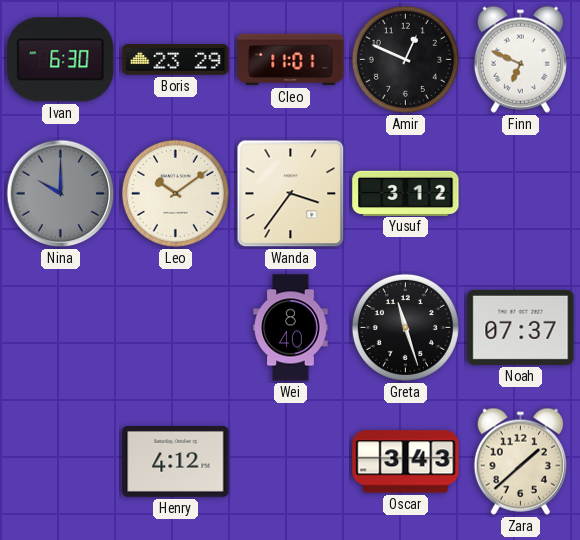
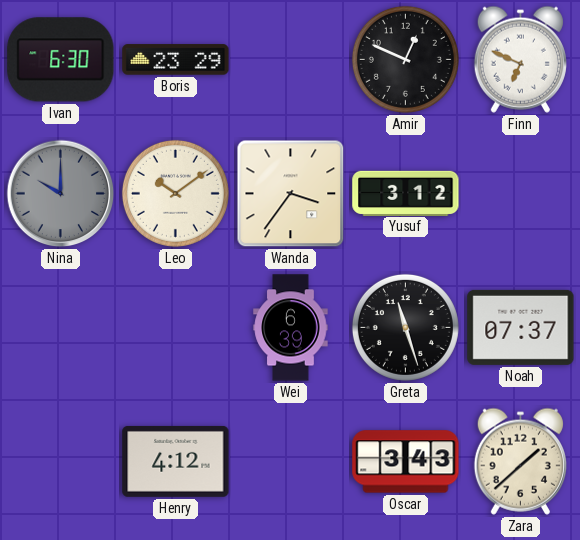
Cleo: 11:01 -> none (291, 60)
Wei: 8:40 -> 6:39 (291, 328)
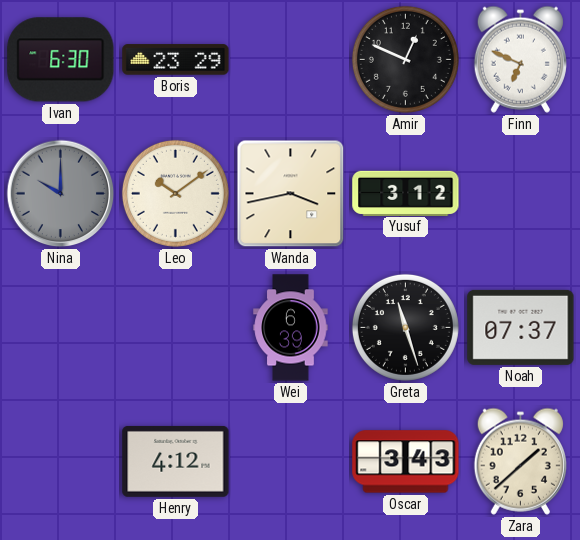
Wanda: 3:36 -> 3:43 (291, 194)
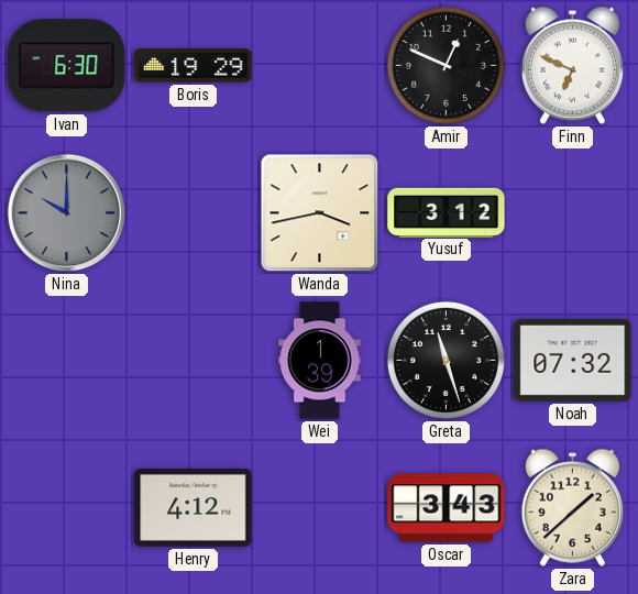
Boris: 23:29 -> 19:29 (194, 66)
Leo: 10:09 -> none (175, 193)
Wei: 6:39 -> 1:39 (320, 361)
Noah: 07:37 -> 07:32 (573, 360)
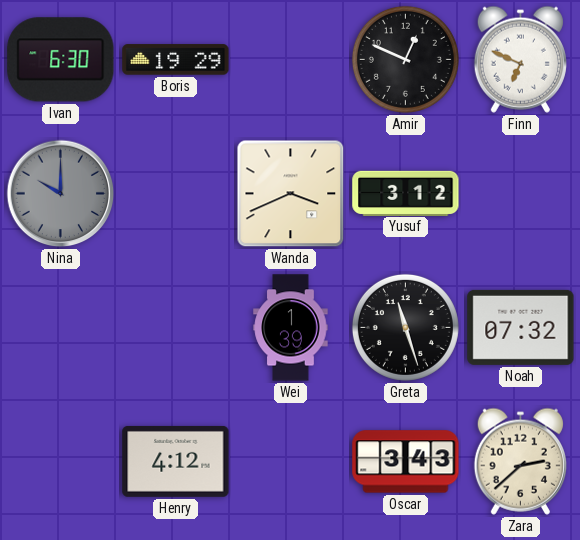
Wanda: 3:43 -> 3:41 (291, 194)
Zara: 1:38 -> 2:38 (520, 461)
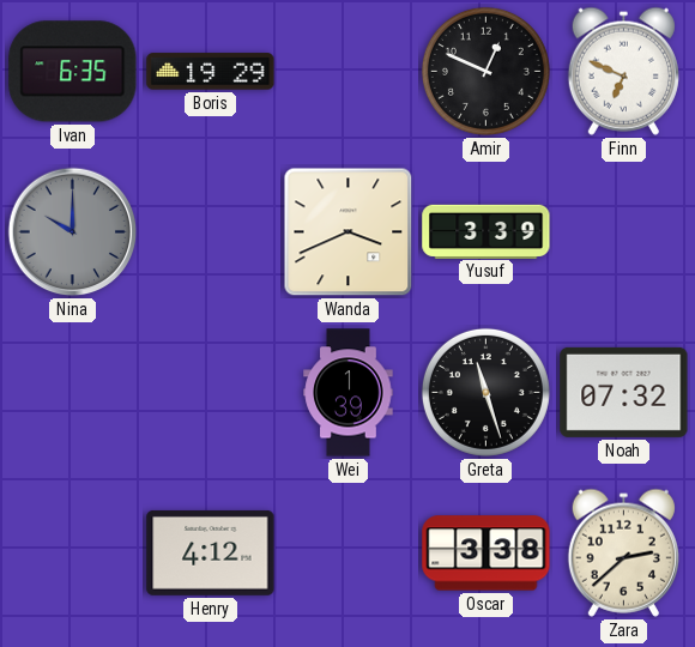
Ivan: 6:30 -> 6:35 (73, 72)
Yusuf: 3:12 -> 3:39 (486, 231)
Oscar: 3:43 -> 3:38 (486, 554)
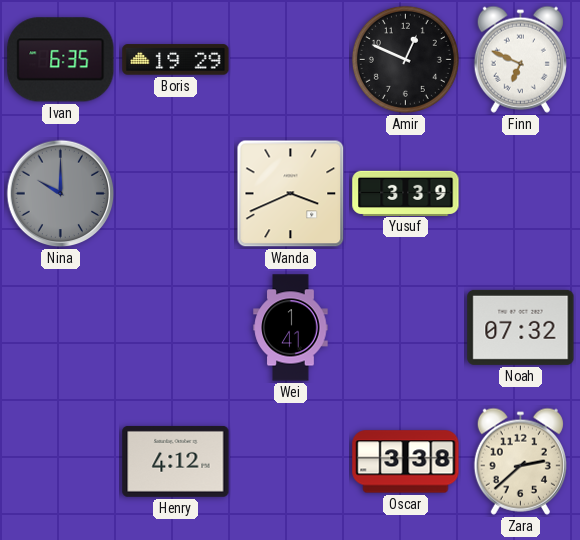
Wei: 1:39 -> 1:41 (291, 328)
Greta: 11:27 -> none (485, 392)
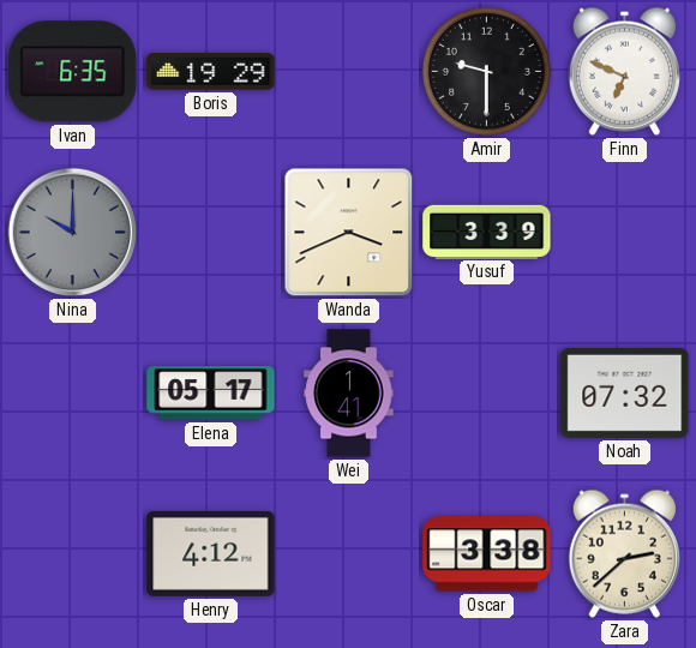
Amir: 12:49 -> 9:30 (486, 71)
Elena: none -> 05:17 (211, 394)
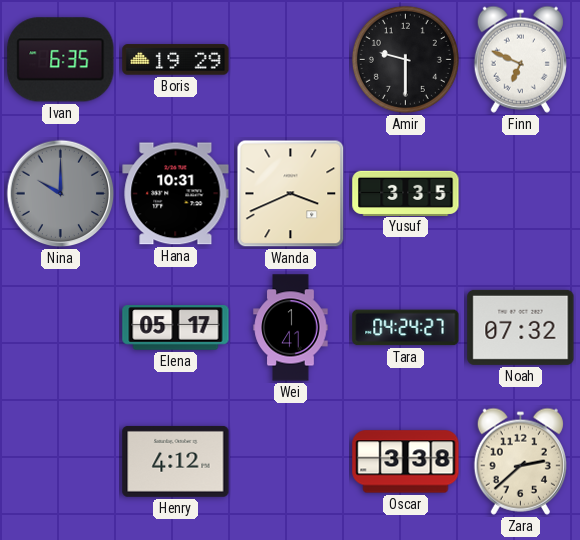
Hana: none -> 10:31 (176, 194)
Yusuf: 3:39 -> 3:35 (406, 193)
Tara: none -> 04:24 (406, 328)
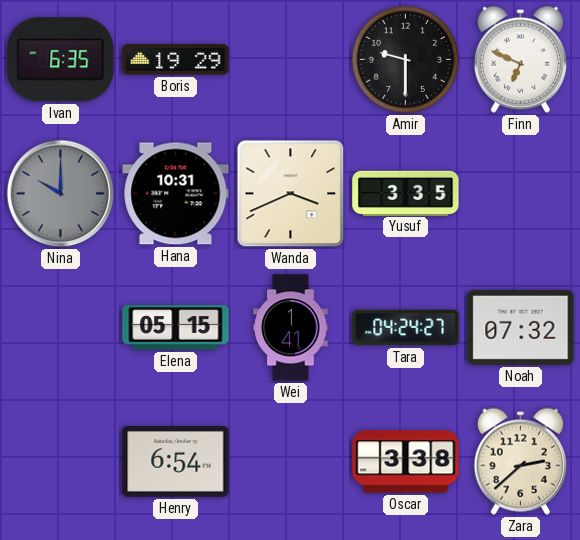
Elena: 05:17 -> 05:15 (176, 328)
Henry: 4:12 -> 6:54 (176, 461)
